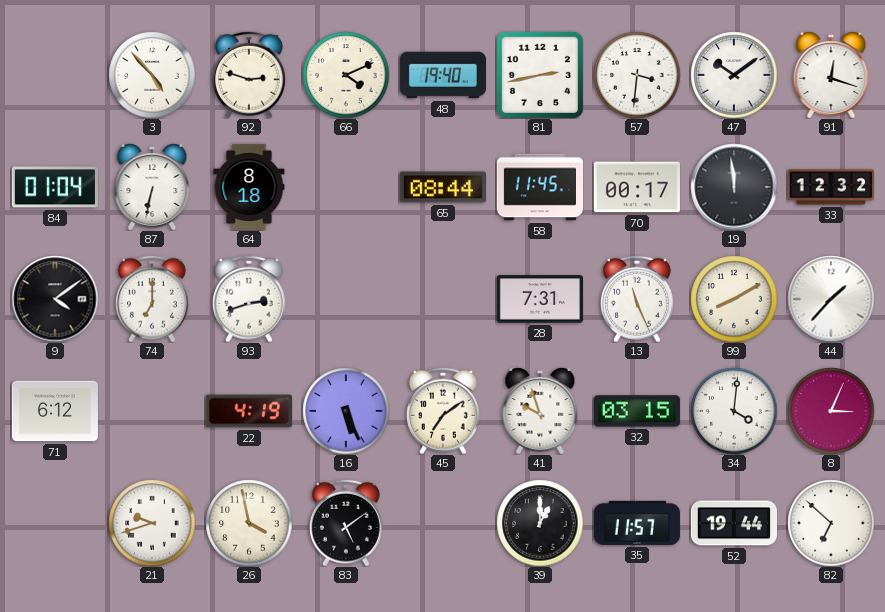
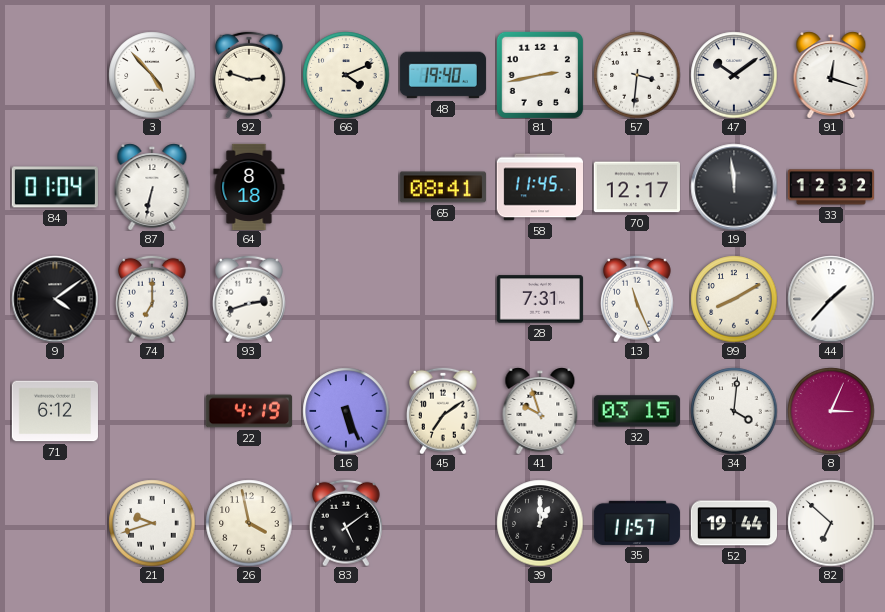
65: 08:44 -> 08:41 (443, 187)
70: 00:17 -> 12:17 (637, 187)
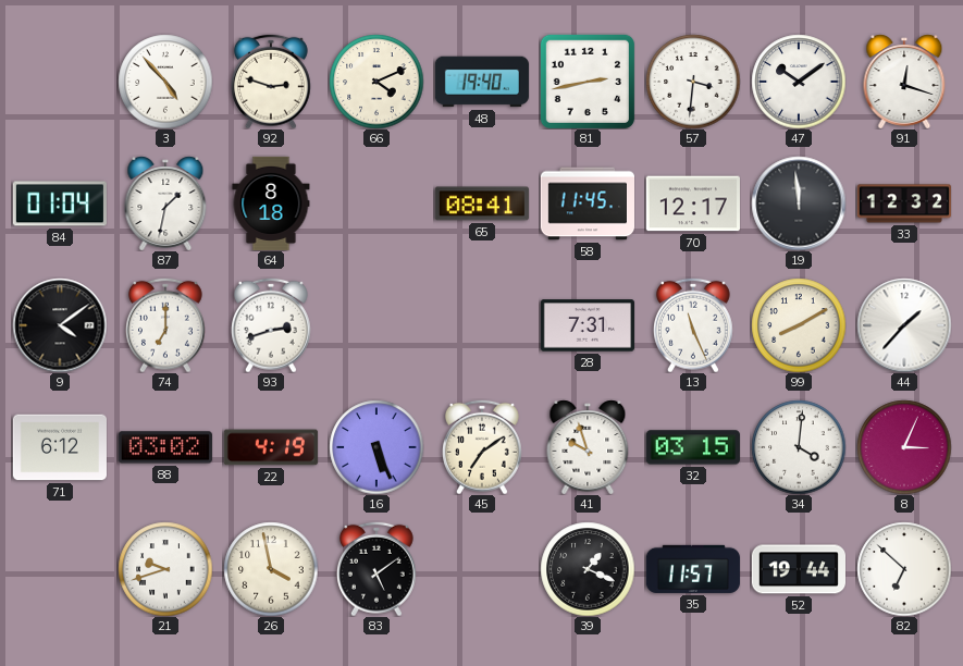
87: 6:32 -> 1:32 (165, 203)
88: none -> 03:02 (165, 447)
39: 1:00 -> 1:19 (588, 569)
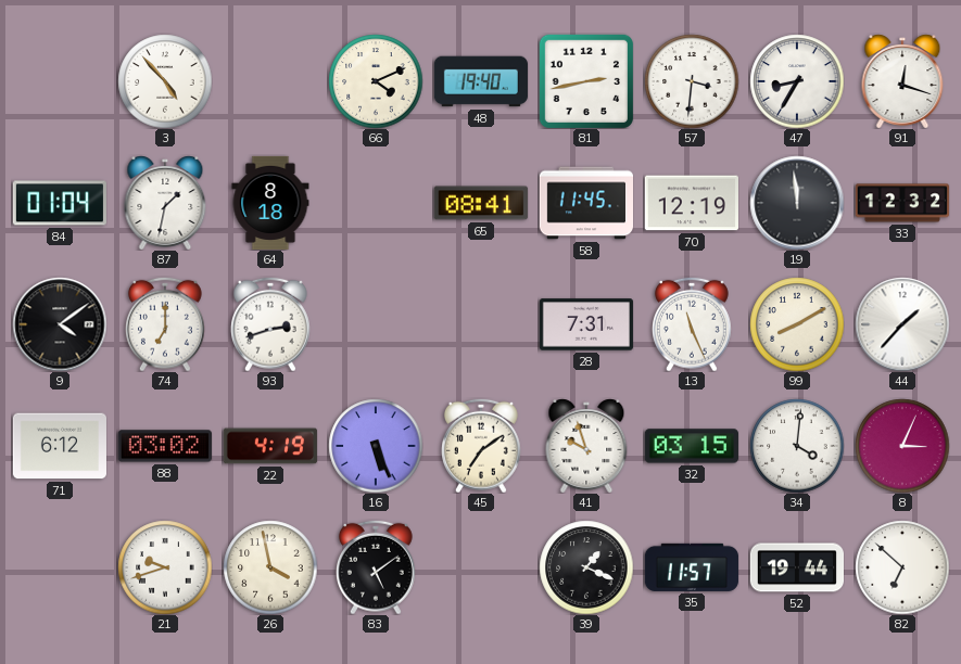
92: 2:48 -> none (272, 82)
47: 10:09 -> 8:35 (797, 81)
70: 12:17 -> 12:19 (692, 203)
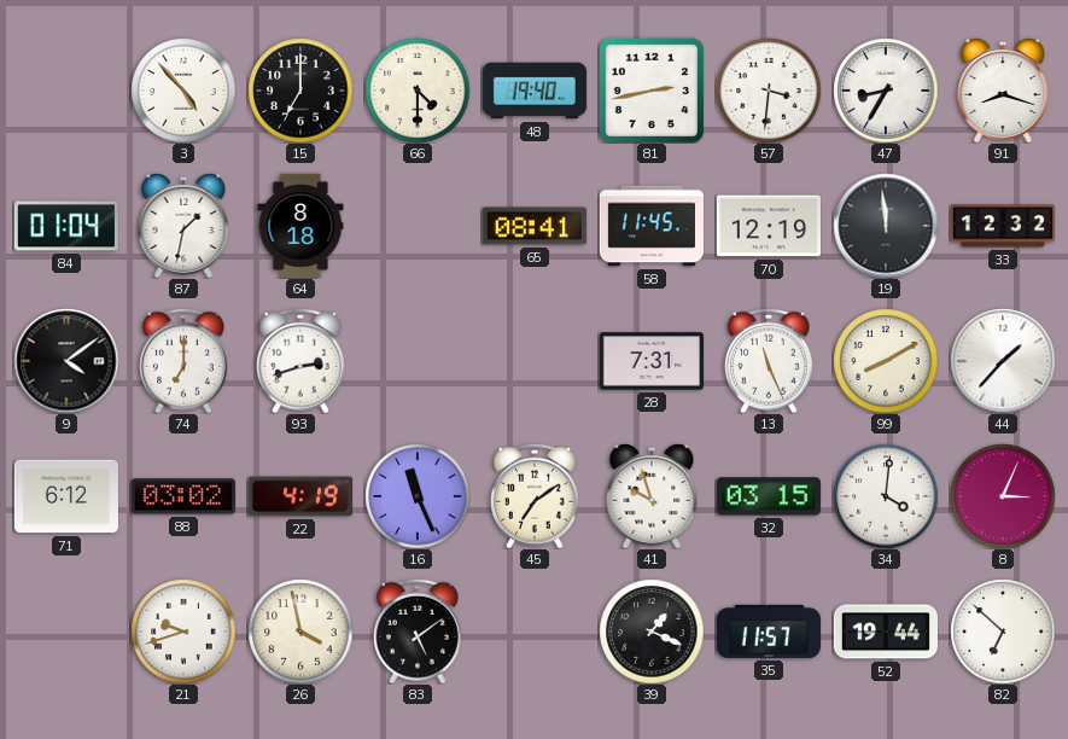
15: none -> 7:00 (300, 91)
66: 4:11 -> 4:30 (418, 91)
91: 12:18 -> 8:18 (1003, 91)
16: 5:26 -> 11:26 (418, 496)
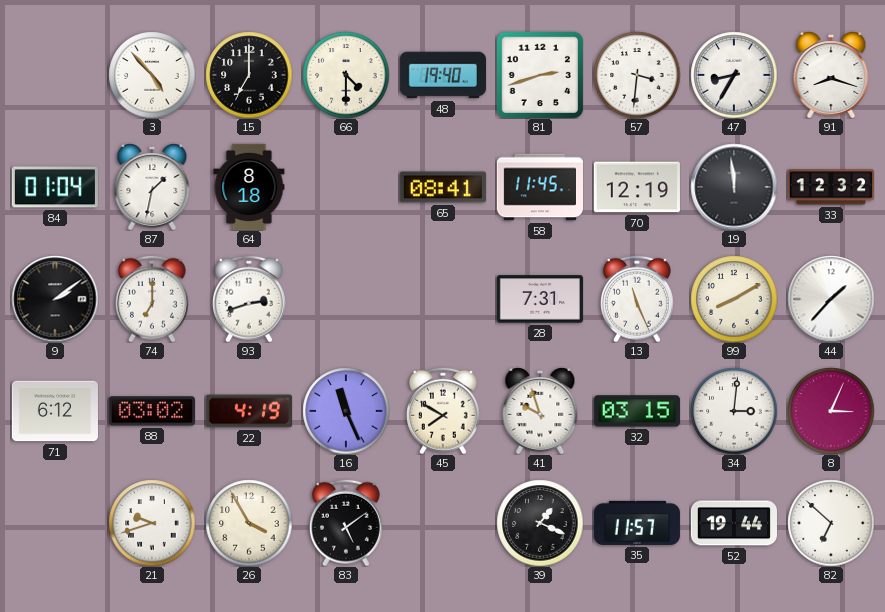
81: 2:43 -> 2:42 (539, 74)
9: 4:09 -> 2:09 (55, 299)
45: 7:09 -> 7:50 (444, 411)
34: 4:01 -> 3:01 (734, 411)
26: 3:58 -> 3:55 (249, 523)
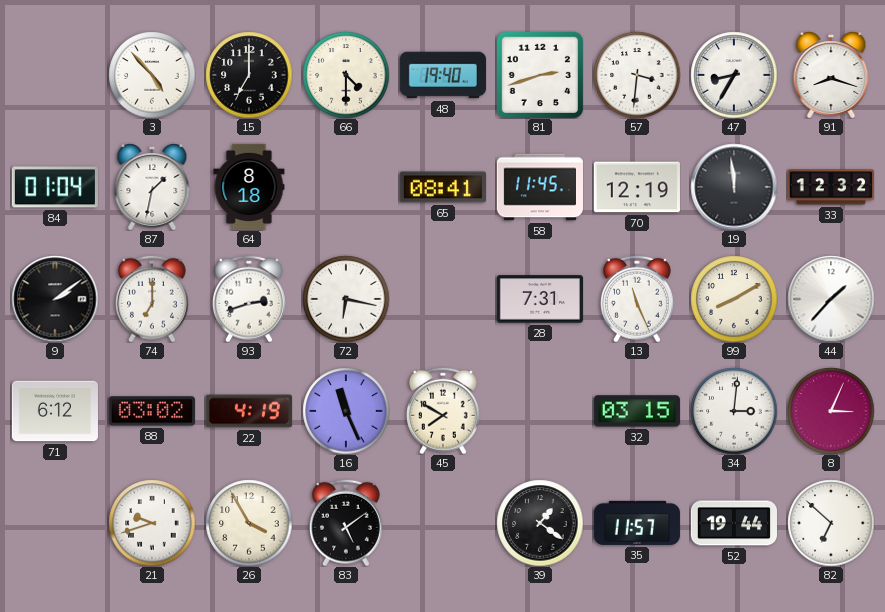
72: none -> 6:17 (346, 299)
41: 9:57 -> none (540, 411)
39: 1:19 -> 1:21 (540, 523)
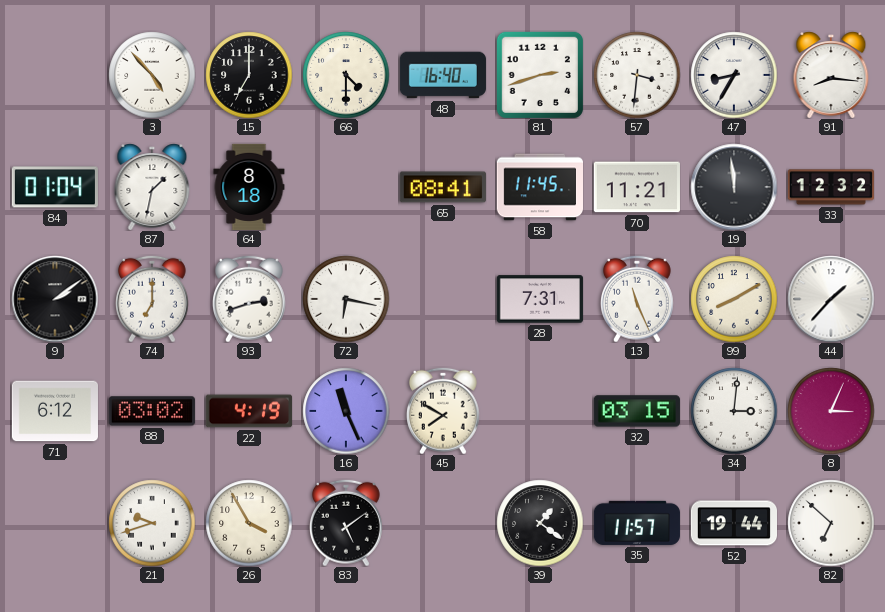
48: 19:40 -> 16:40 (443, 75)
91: 8:18 -> 8:16 (831, 75)
70: 12:19 -> 11:21 (637, 187)
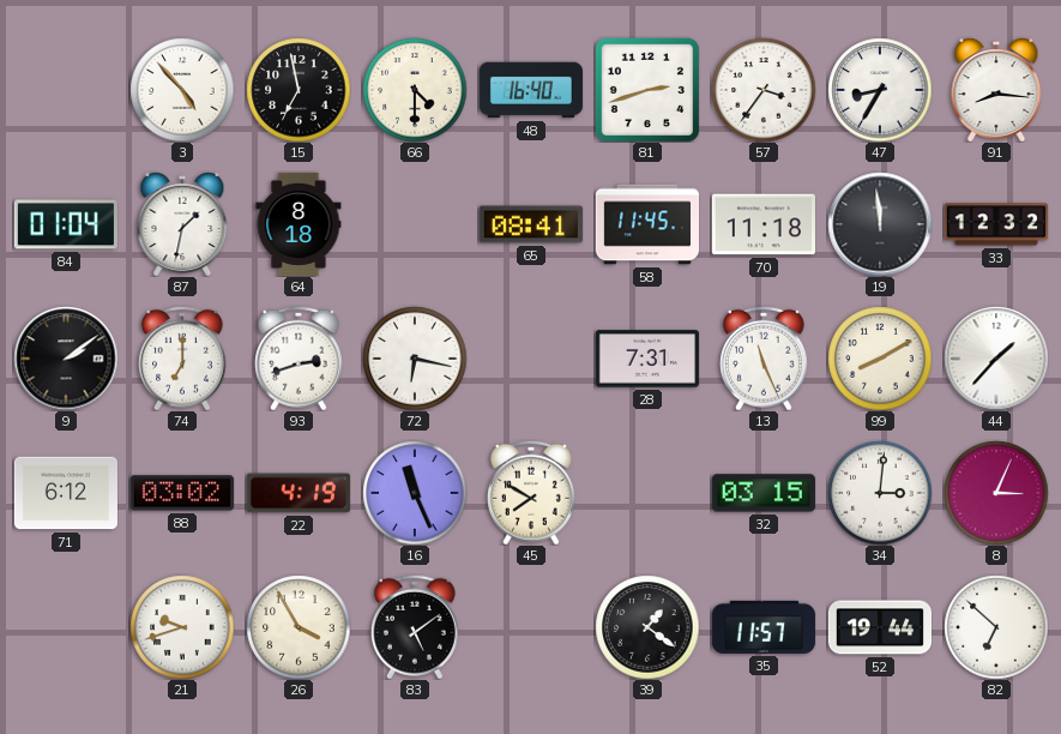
15: 7:00 -> 6:58 (299, 90)
57: 3:31 -> 3:36 (764, 90)
70: 11:21 -> 11:18 (764, 224)
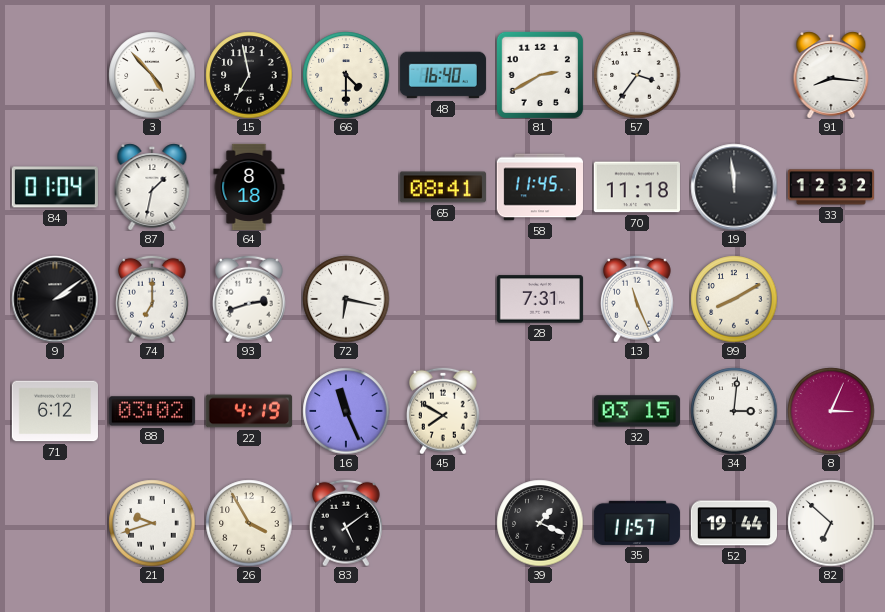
81: 2:42 -> 2:40 (539, 74)
47: 8:35 -> none (880, 90)
44: 1:37 -> none (996, 359)
39: 1:21 -> 1:19 (540, 523)
